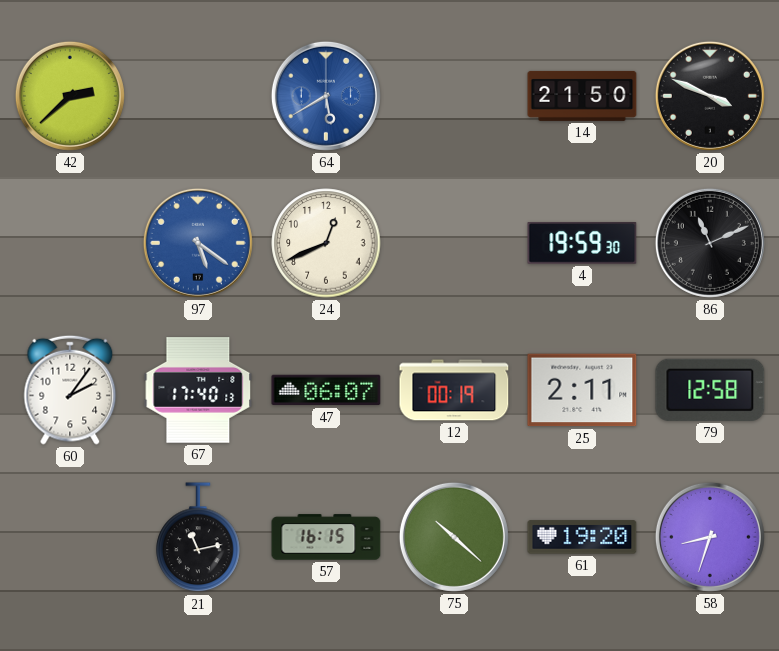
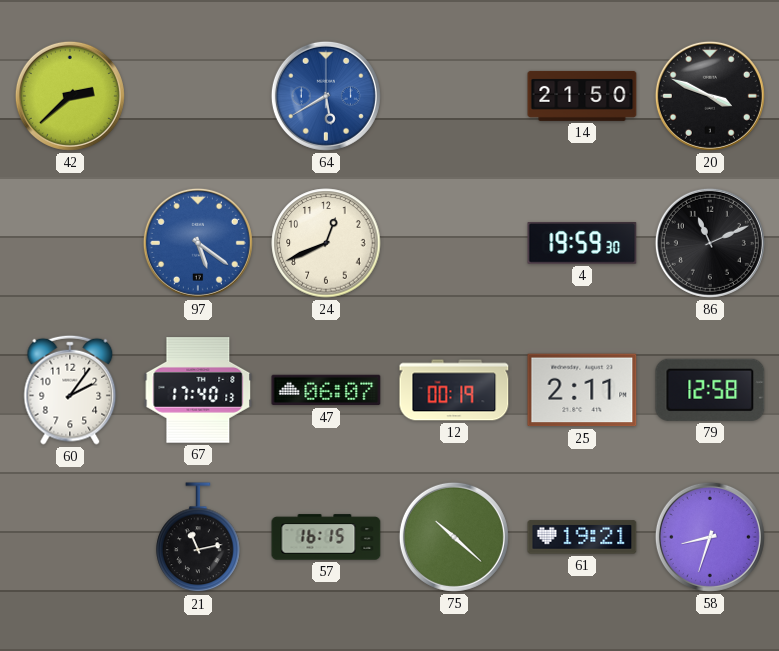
61: 19:20 -> 19:21 (582, 537)
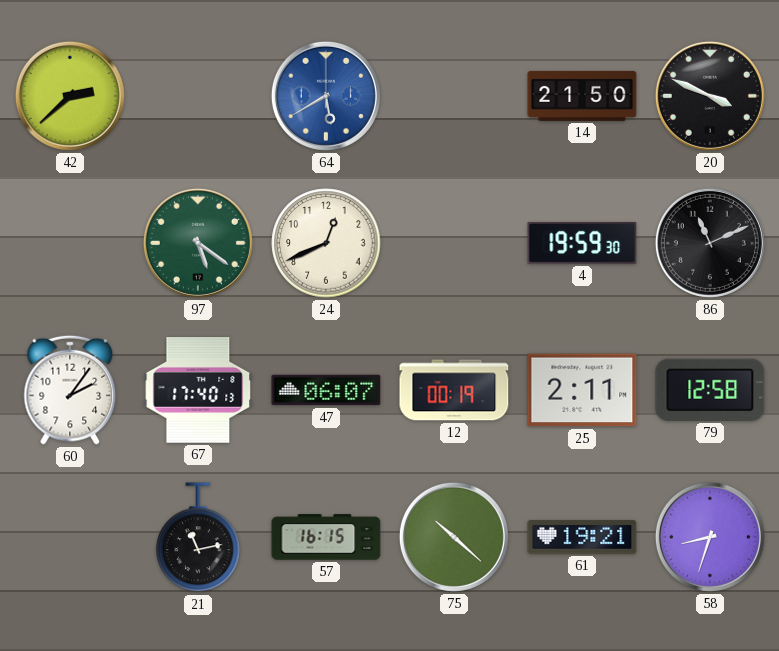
97 dial: blue -> green (198, 243)
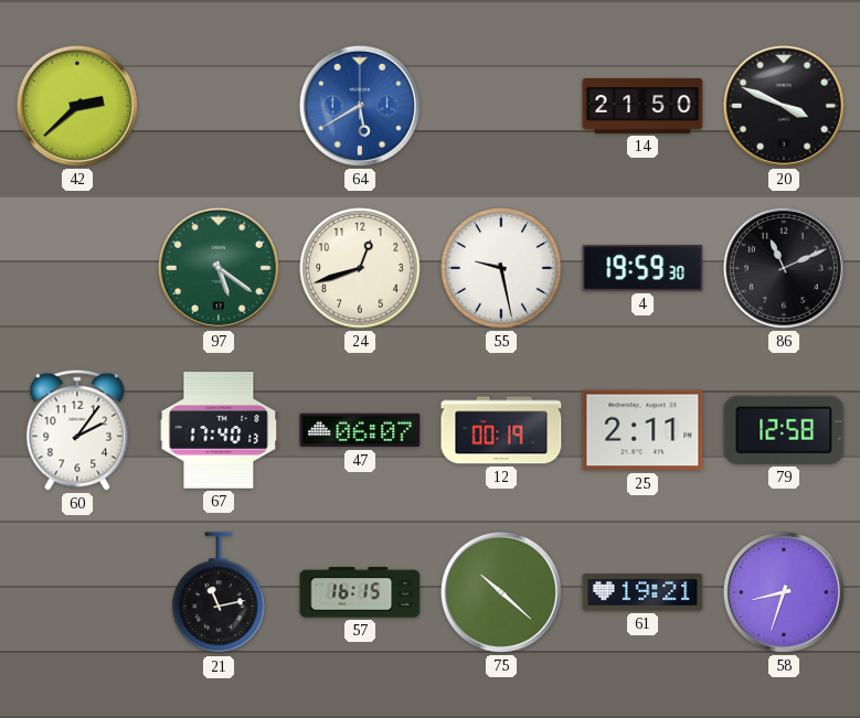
24: 12:41 -> 12:42 (360, 268)
55: none -> 9:28 (501, 268)
